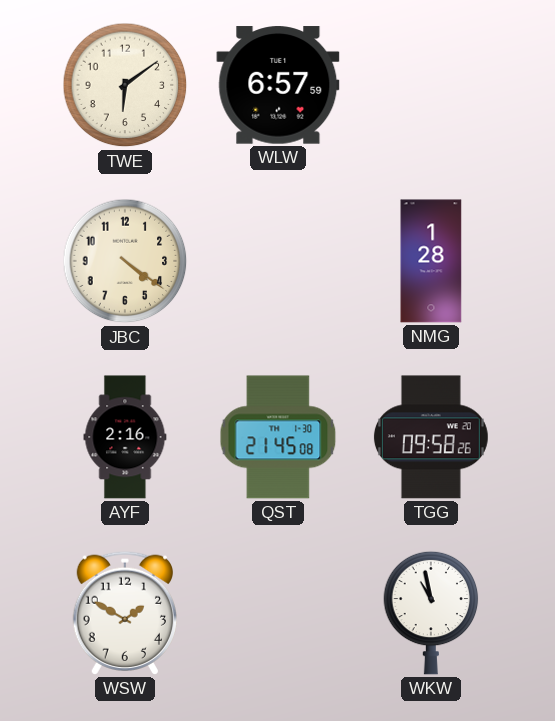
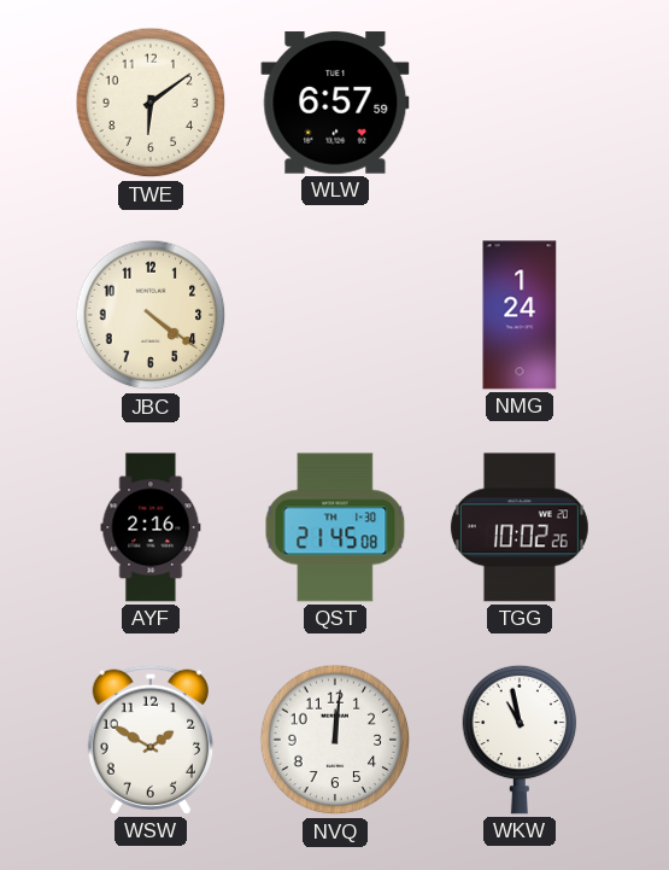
NMG: 1:28 -> 1:24 (520, 315)
TGG: 09:58 -> 10:02 (520, 527)
NVQ: none -> 12:01 (335, 740)
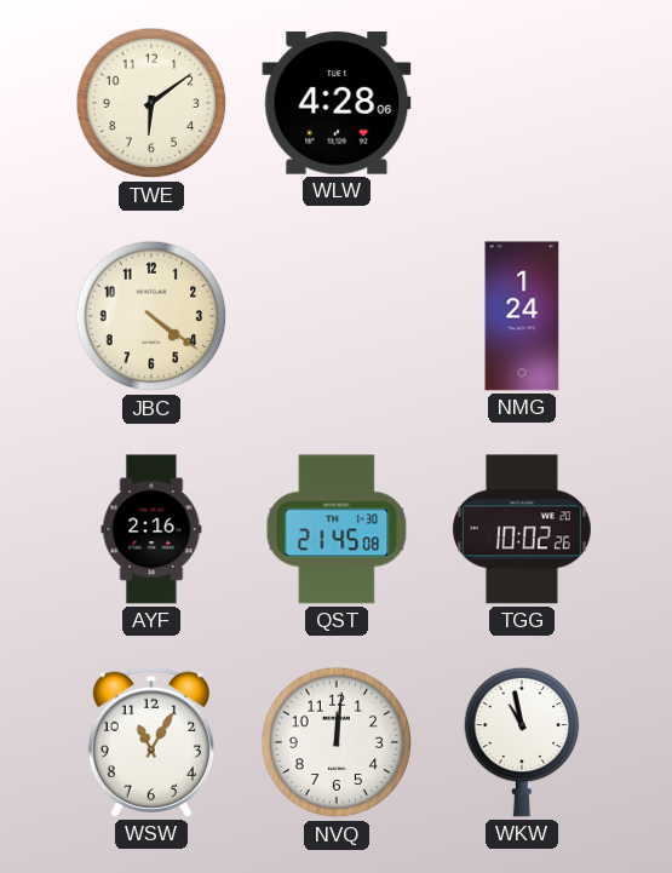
WLW: 6:57 -> 4:28 (337, 103)
WSW: 1:50 -> 11:05 (150, 742)
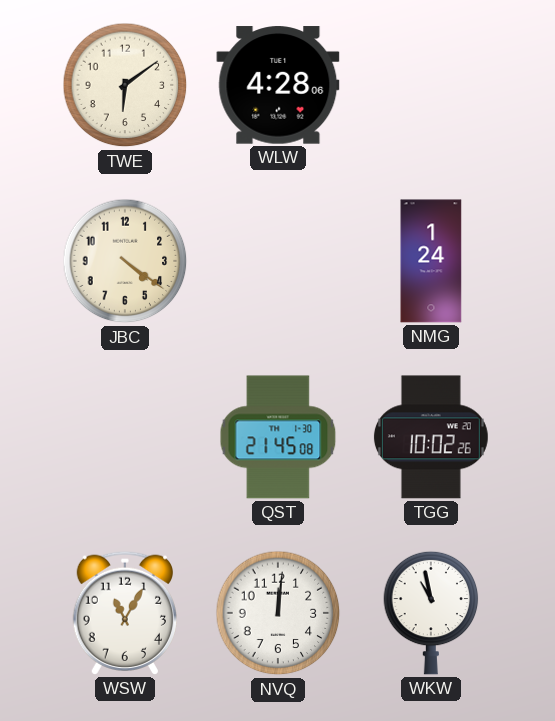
AYF: 2:16 -> none (151, 529)
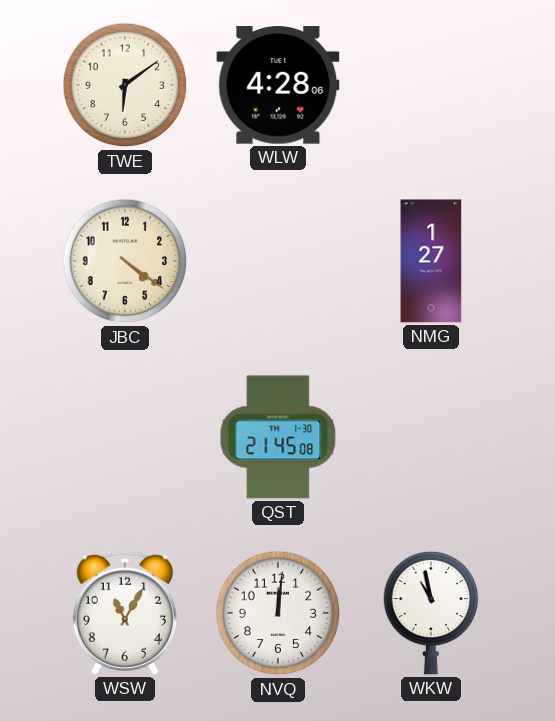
NMG: 1:24 -> 1:27 (431, 261)
TGG: 10:02 -> none (431, 437)
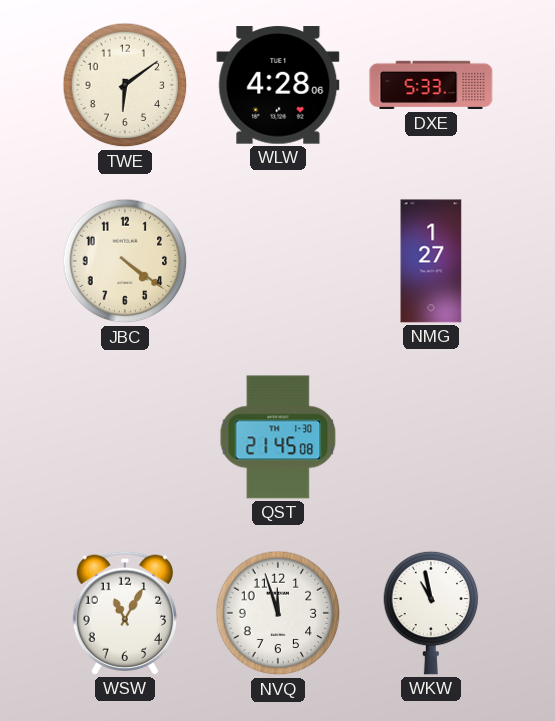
DXE: none -> 5:33 (431, 85)
NVQ: 12:01 -> 11:57 (278, 613)
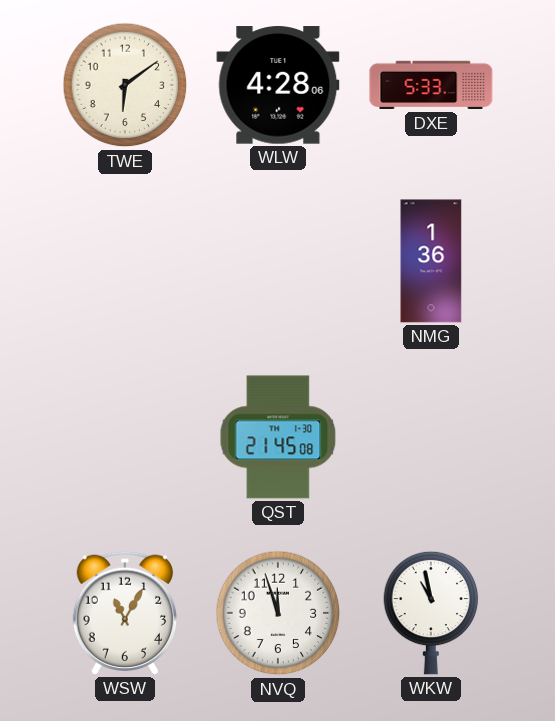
JBC: 4:21 -> none (125, 261)
NMG: 1:27 -> 1:36 (431, 261)
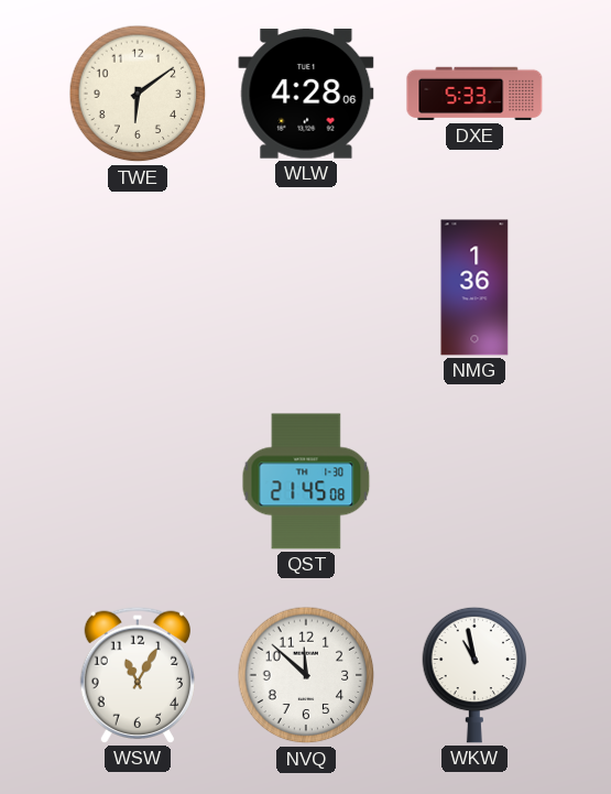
NVQ: 11:57 -> 11:52 (306, 675)
